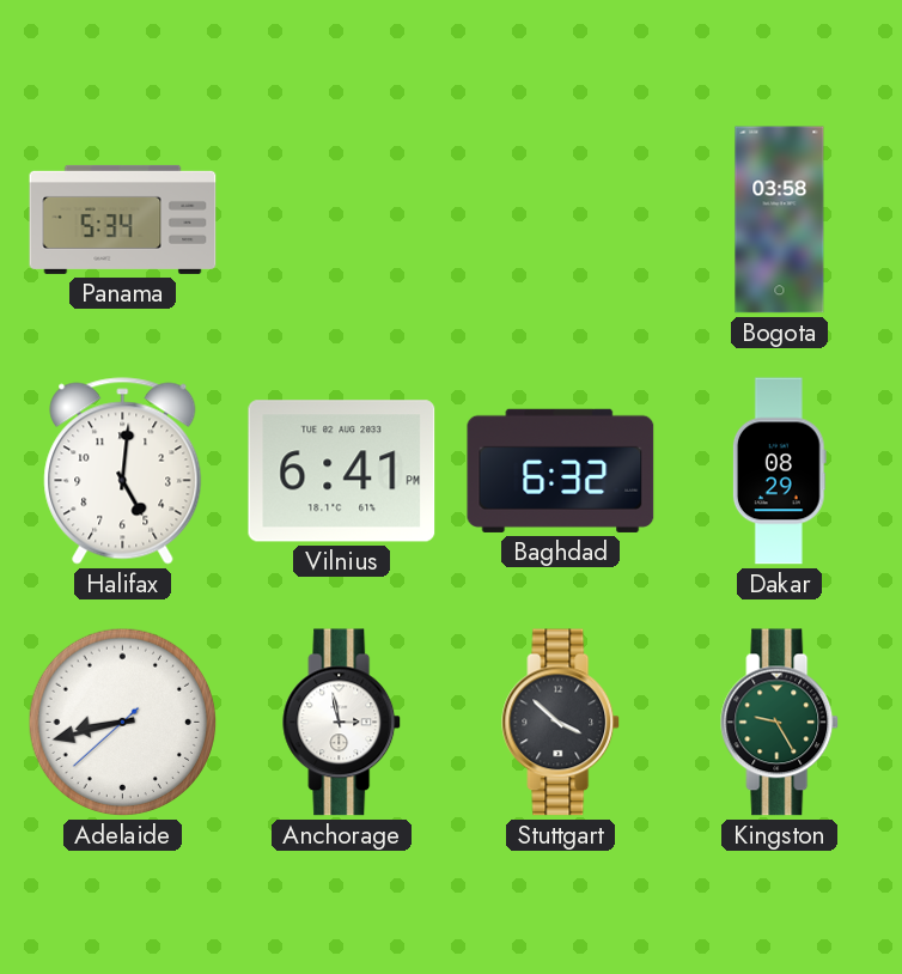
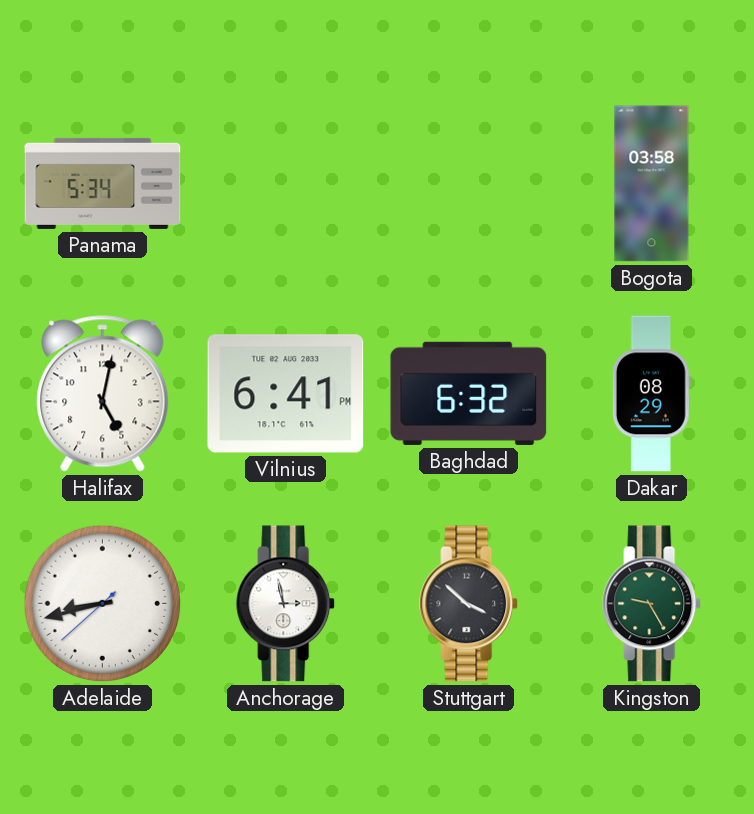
Halifax: 5:01 -> 5:02 (103, 394)
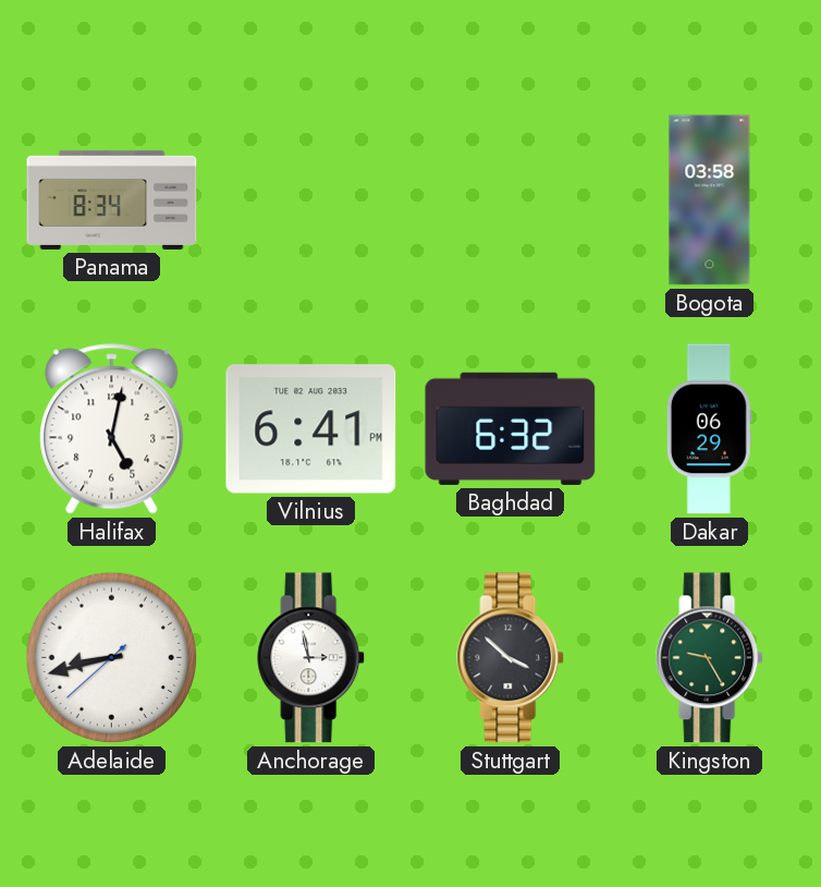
Panama: 5:34 -> 8:34 (112, 199)
Dakar: 08:29 -> 06:29 (709, 429)
